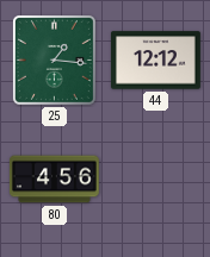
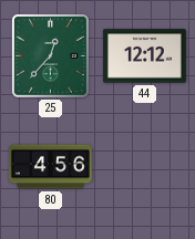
25: 1:16 -> 12:37 (50, 55)
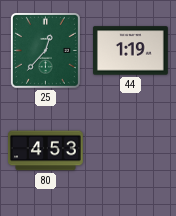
44: 12:12 -> 1:19 (130, 51)
80: 4:56 -> 4:53 (45, 151)
